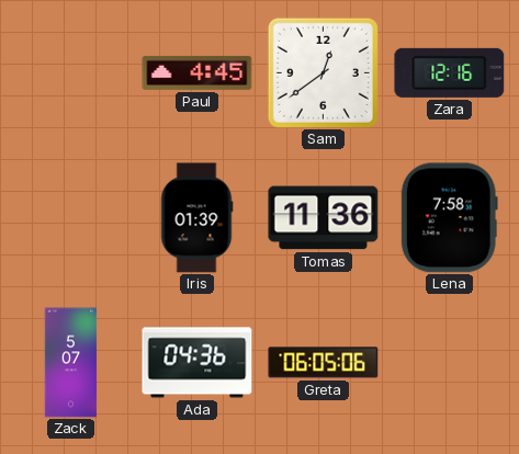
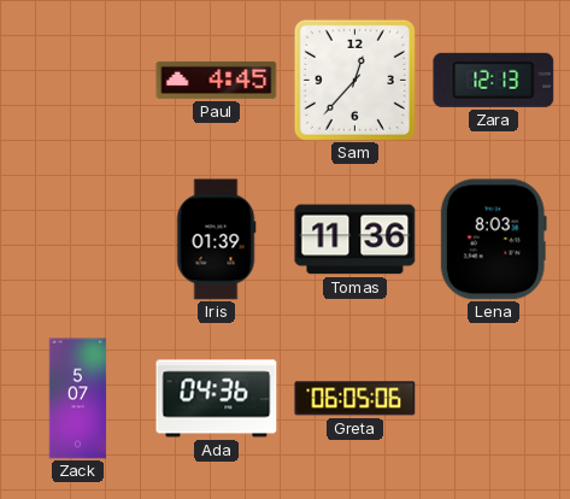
Sam: 12:39 -> 12:37 (354, 80)
Zara: 12:16 -> 12:13 (494, 80)
Lena: 7:58 -> 8:03 (493, 240)
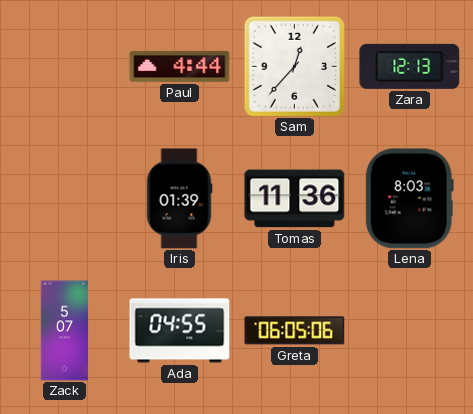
Paul: 4:45 -> 4:44 (180, 66)
Ada: 04:36 -> 04:55 (180, 331)
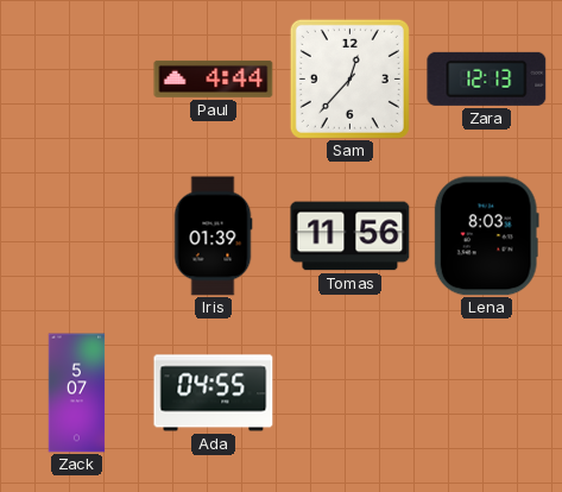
Tomas: 11:36 -> 11:56 (351, 236)
Greta: 06:05 -> none (295, 331)
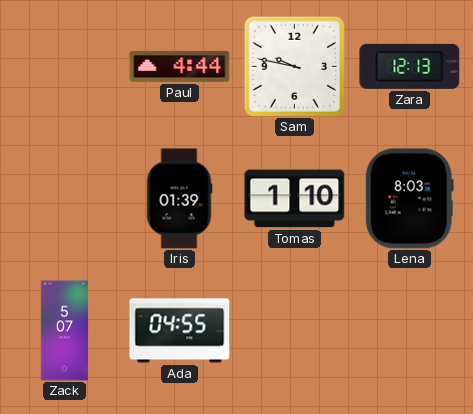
Sam: 12:37 -> 9:47 (294, 66)
Tomas: 11:56 -> 1:10 (295, 199)
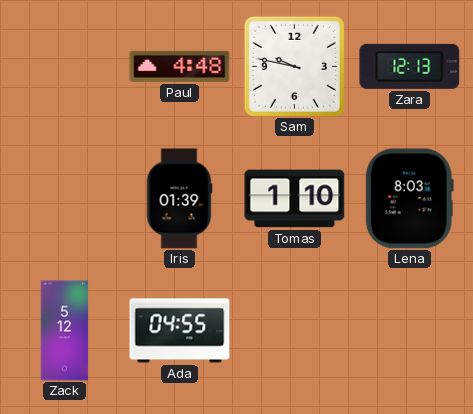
Paul: 4:44 -> 4:48 (180, 66)
Zack: 5:07 -> 5:12 (65, 331)
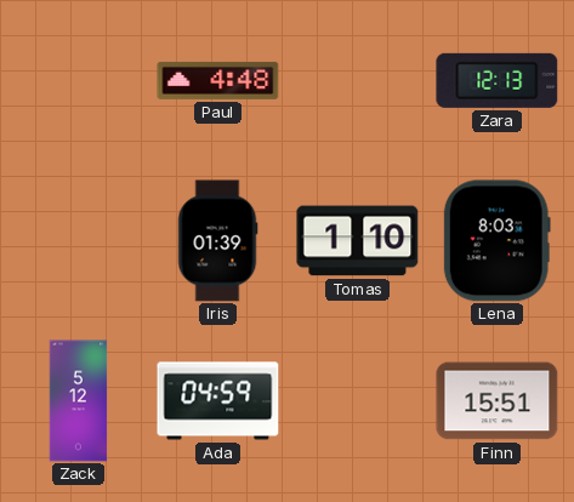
Sam: 9:47 -> none (294, 66)
Ada: 04:55 -> 04:59 (218, 401)
Finn: none -> 15:51 (498, 401)
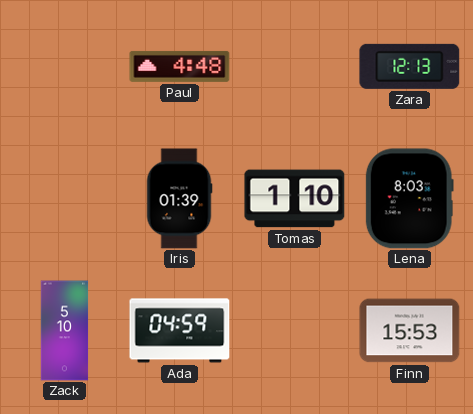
Zack: 5:12 -> 5:10 (65, 331)
Finn: 15:51 -> 15:53 (410, 331)
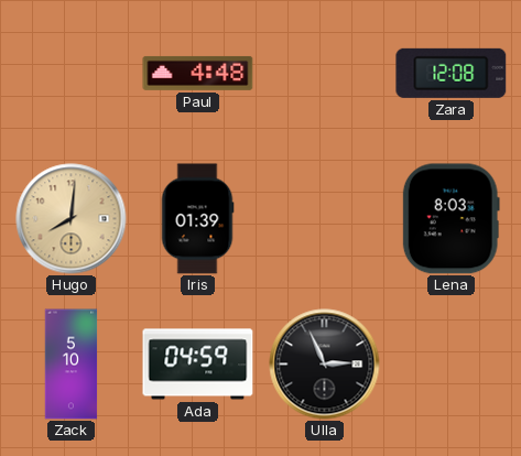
Zara: 12:13 -> 12:08 (452, 73)
Hugo: none -> 8:01 (72, 219)
Tomas: 1:10 -> none (295, 199)
Ulla: none -> 2:56 (325, 365)
Finn: 15:53 -> none (410, 331)
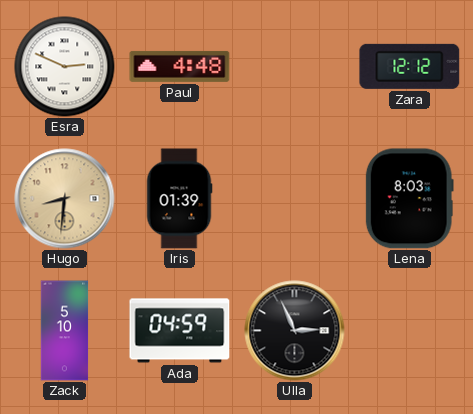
Esra: none -> 2:49 (65, 67)
Zara: 12:08 -> 12:12 (410, 66)
Hugo: 8:01 -> 8:31 (65, 199)
